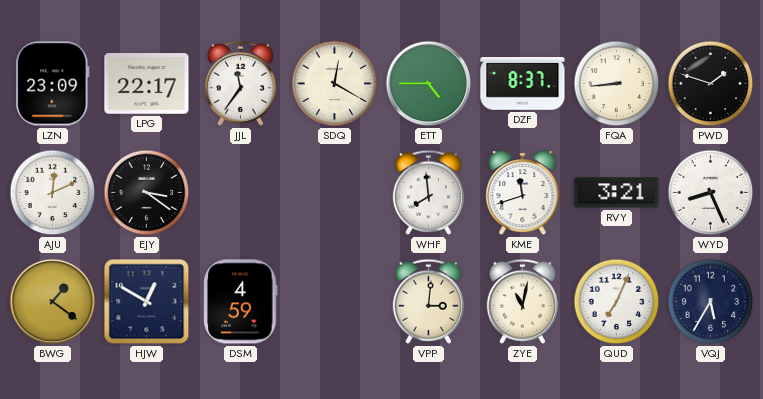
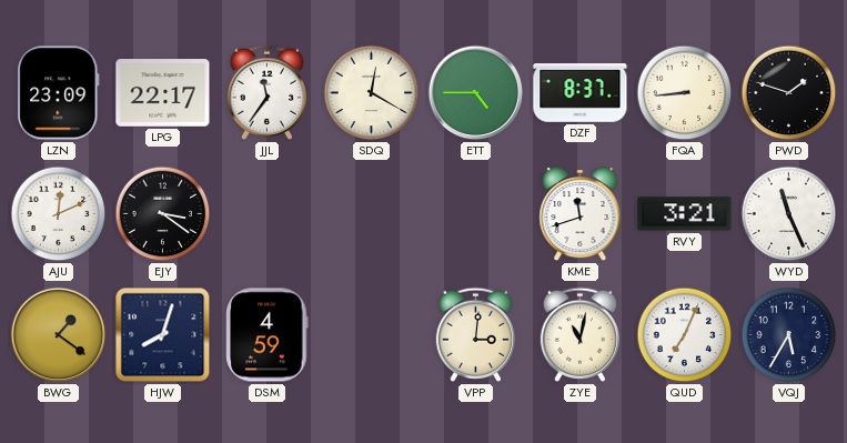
WHF: 7:59 -> none (428, 192)
WYD: 8:26 -> 11:26 (789, 214)
HJW: 12:50 -> 8:03 (163, 335)
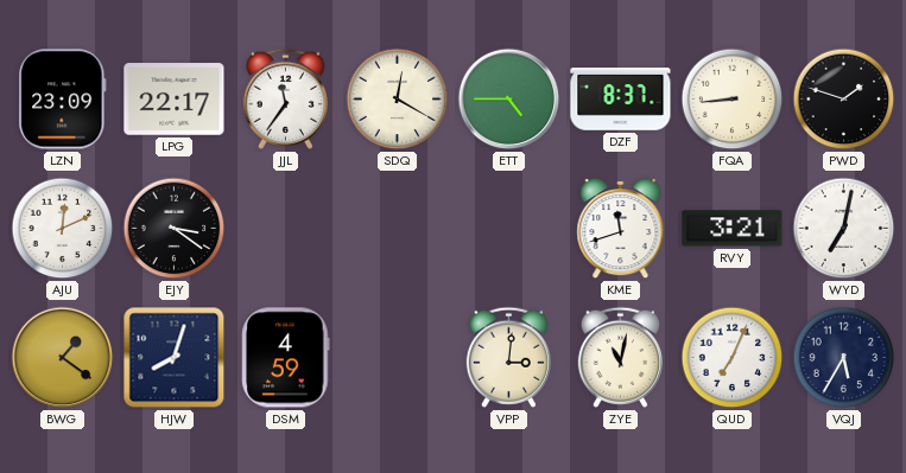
WYD: 11:26 -> 7:02 (844, 229)
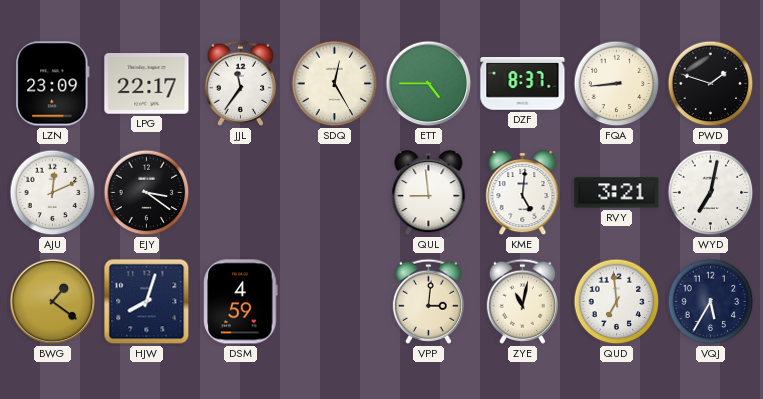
SDQ: 12:20 -> 12:25 (335, 84)
QUL: none -> 8:59 (429, 193)
KME: 11:42 -> 5:01 (523, 193)
QUD: 7:04 -> 6:59 (617, 302)
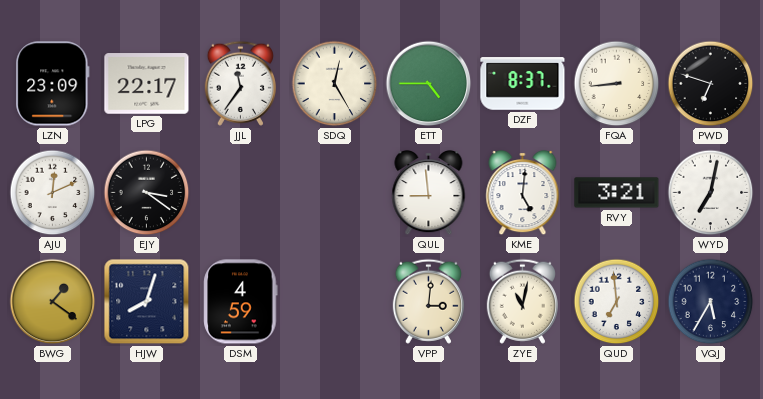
PWD: 1:48 -> 6:48 (711, 84)
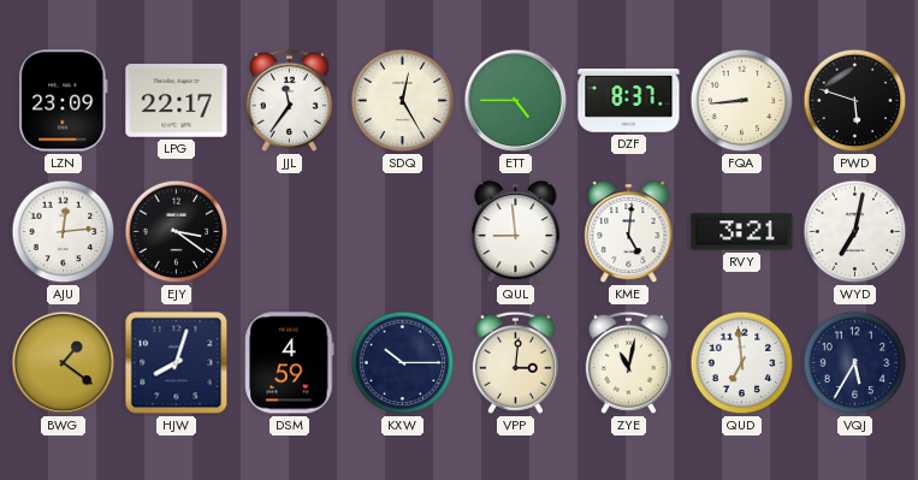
PWD: 6:48 -> 5:48 (855, 101)
AJU: 12:11 -> 12:14 (64, 232)
KXW: none -> 10:15 (403, 363)
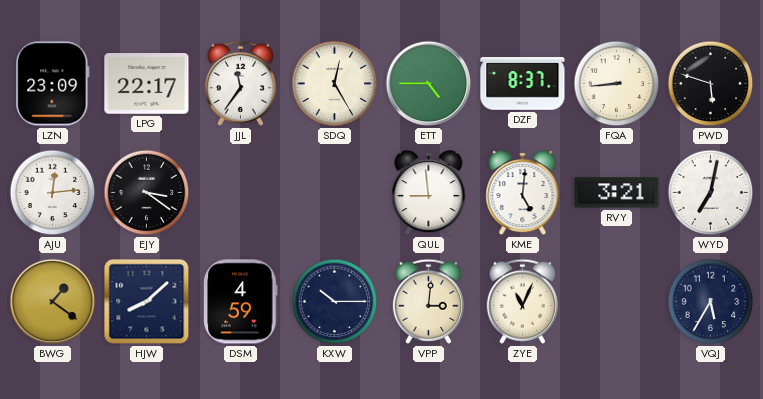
HJW: 8:03 -> 8:08 (147, 302)
ZYE: 11:02 -> 11:04 (522, 301)
QUD: 6:59 -> none (742, 363)
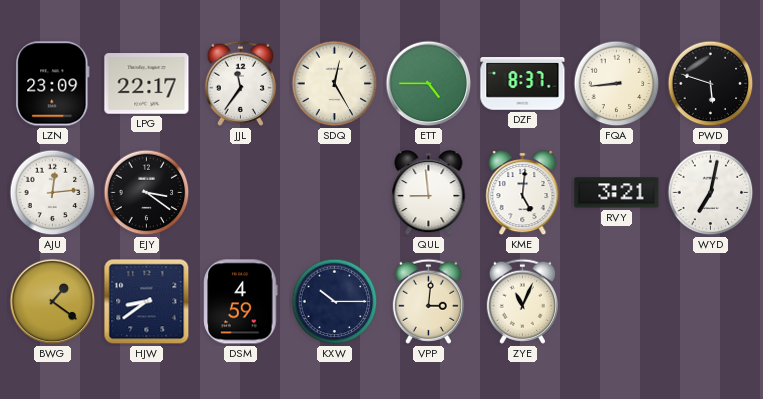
HJW: 8:08 -> 8:39 (147, 302)
VQJ: 5:35 -> none (711, 302)
